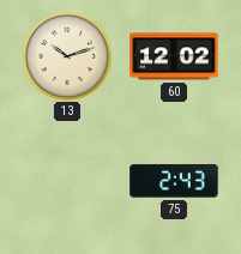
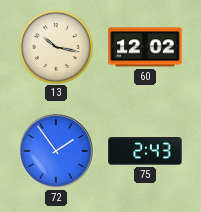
13: 10:12 -> 10:17 (55, 46)
72: none -> 1:54 (56, 151)
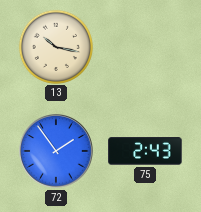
60: 12:02 -> none (145, 47)
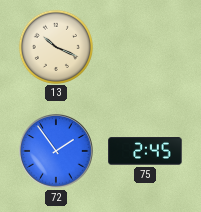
13: 10:17 -> 10:19 (55, 46)
75: 2:43 -> 2:45 (145, 151)
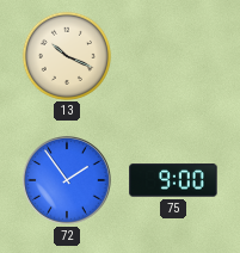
75: 2:45 -> 9:00 (173, 180)
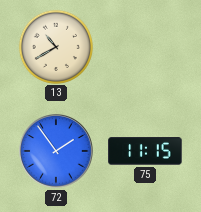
13: 10:19 -> 10:40 (55, 46)
75: 9:00 -> 11:15 (145, 151)
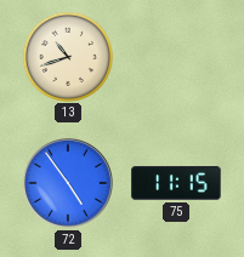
13: 10:40 -> 10:42 (67, 56)
72: 1:54 -> 4:54 (68, 183)
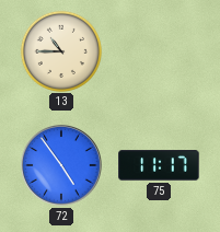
13: 10:42 -> 10:45 (60, 50)
75: 11:15 -> 11:17 (159, 165)
